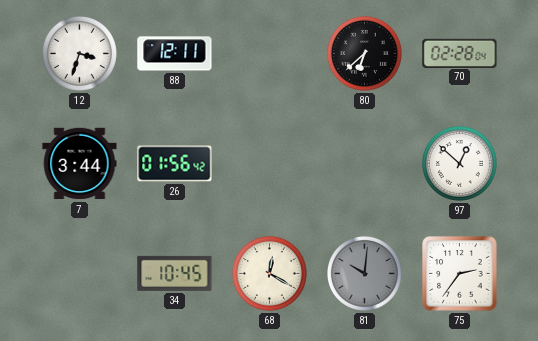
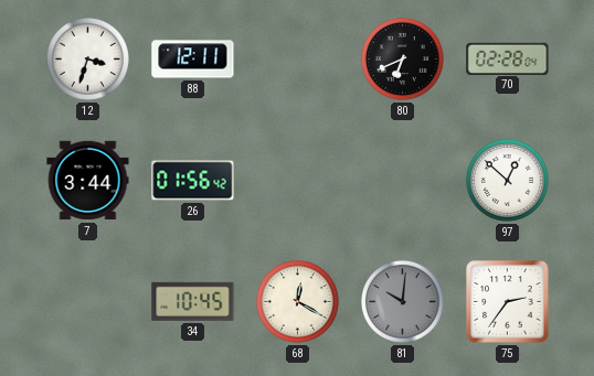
80: 6:38 -> 6:41 (402, 58)
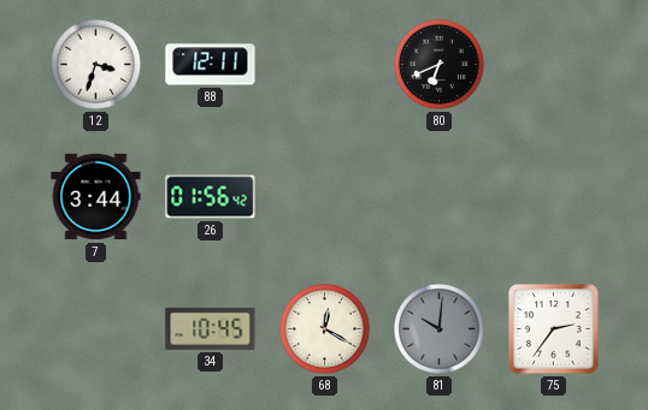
70: 02:28 -> none (508, 58)
97: 12:52 -> none (507, 180)
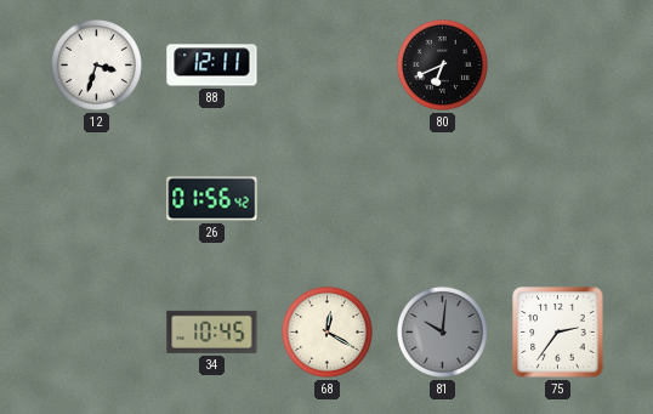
7: 3:44 -> none (96, 197)
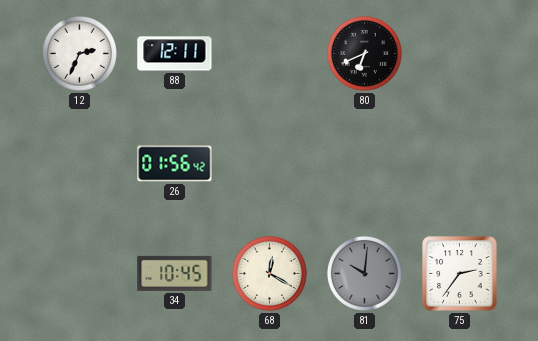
12: 3:33 -> 2:34 (79, 53)
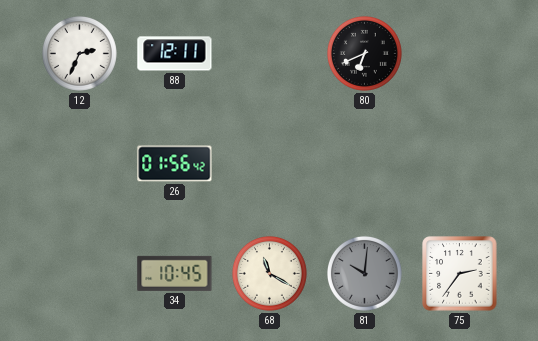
68: 12:20 -> 11:20 (269, 273)
